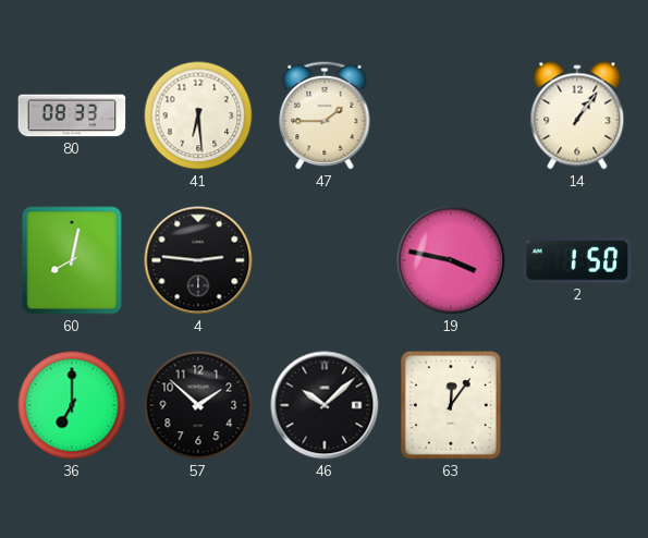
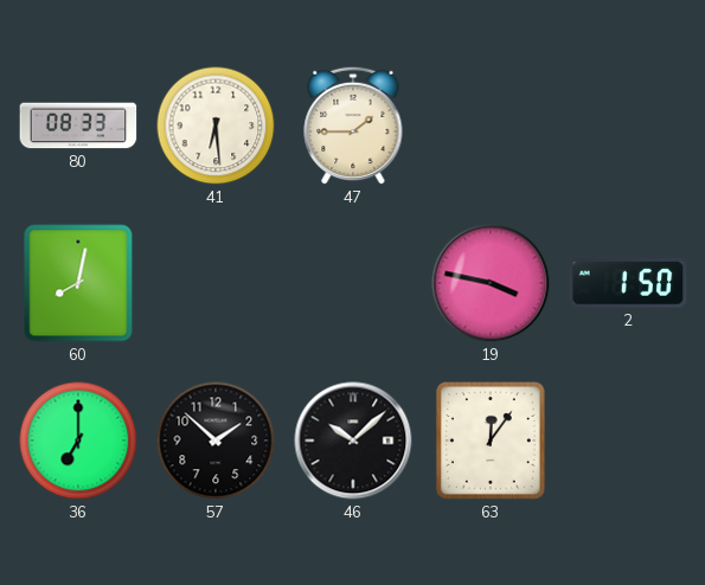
14: 1:06 -> none (577, 115)
4: 2:46 -> none (198, 260)
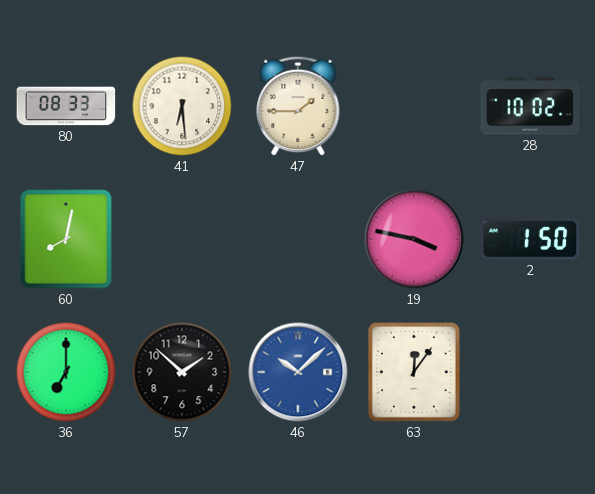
28: none -> 10:02 (530, 106)
46 dial: black -> blue (298, 372)
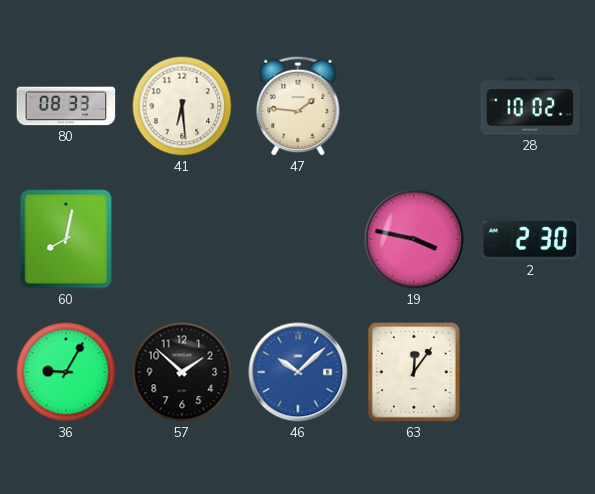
47: 1:45 -> 1:46 (298, 106)
2: 1:50 -> 2:30 (530, 239)
36: 7:00 -> 9:05 (66, 372)
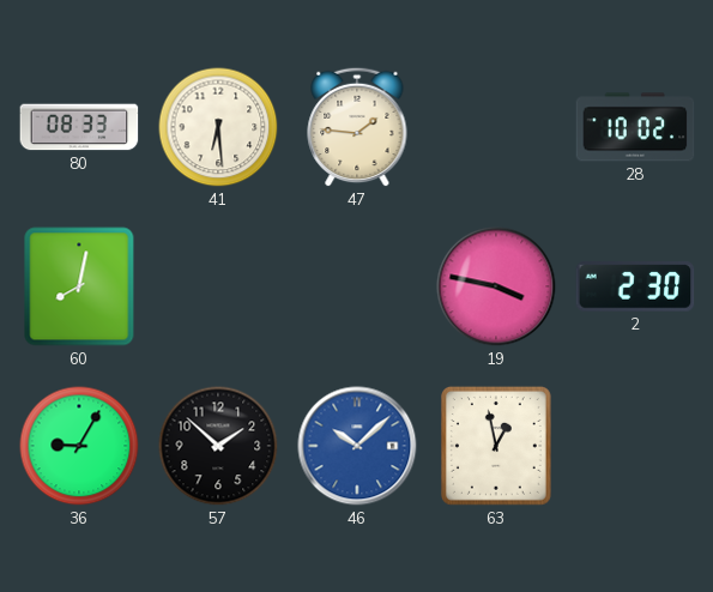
63: 12:06 -> 12:58 (496, 446)
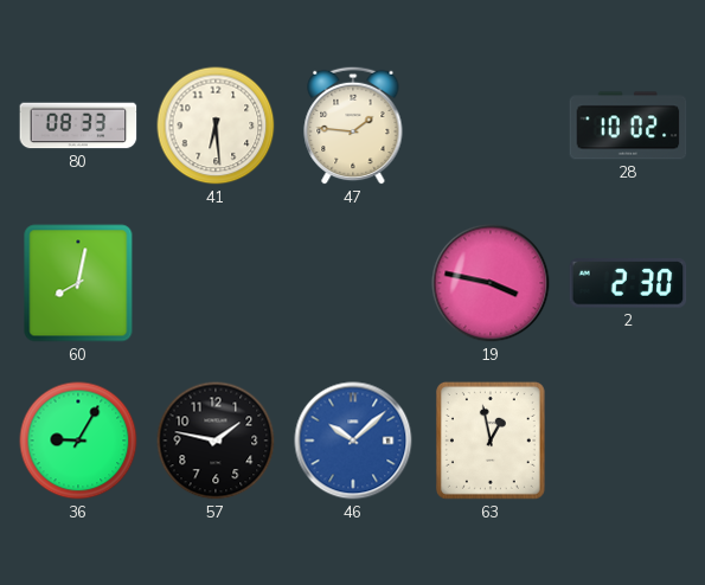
57: 1:52 -> 1:47 (216, 441)
